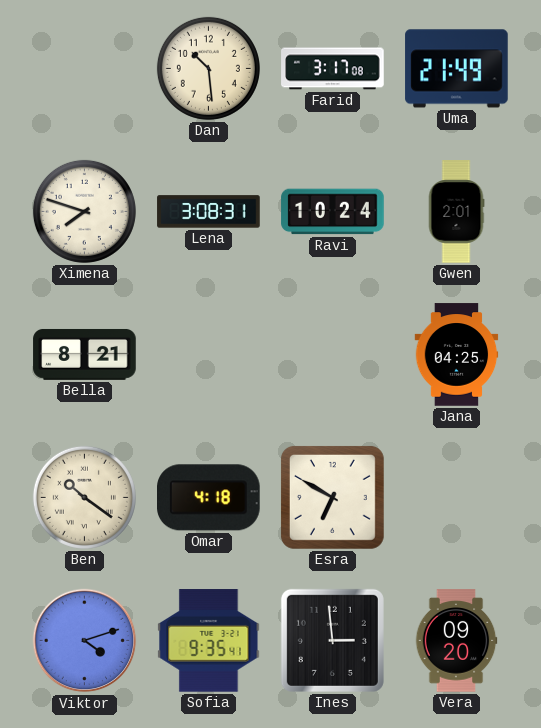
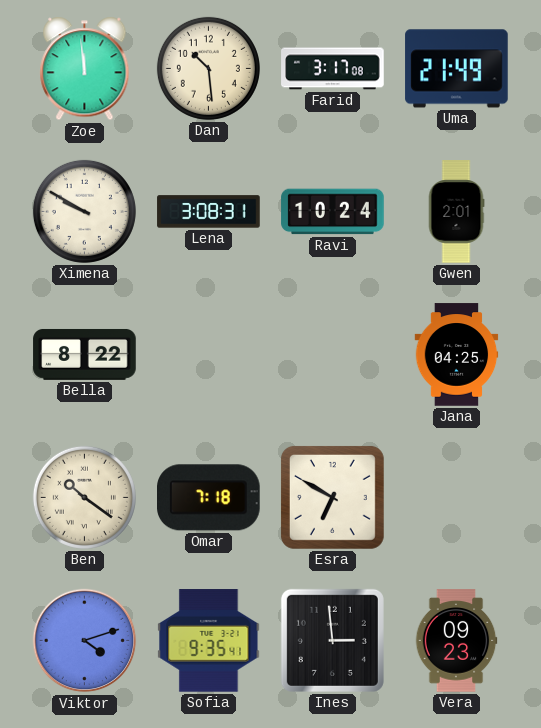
Zoe: none -> 11:59 (85, 69)
Ximena: 7:48 -> 9:50 (84, 211)
Bella: 8:21 -> 8:22 (85, 354)
Omar: 4:18 -> 7:18 (209, 498)
Vera: 09:20 -> 09:23 (456, 641)
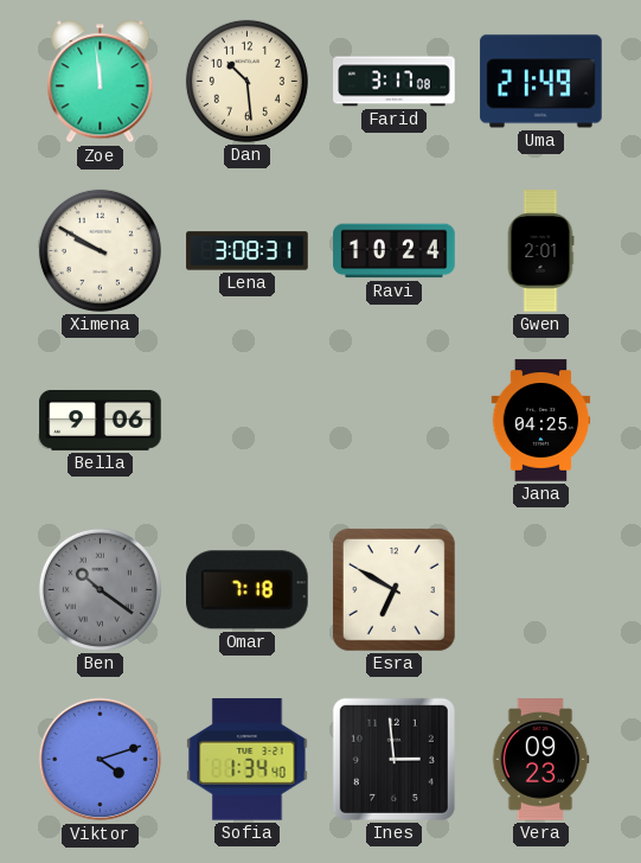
Bella: 8:22 -> 9:06 (101, 420)
Ben dial: cream -> grey (100, 589)
Sofia: 9:35 -> 1:34 (248, 760)
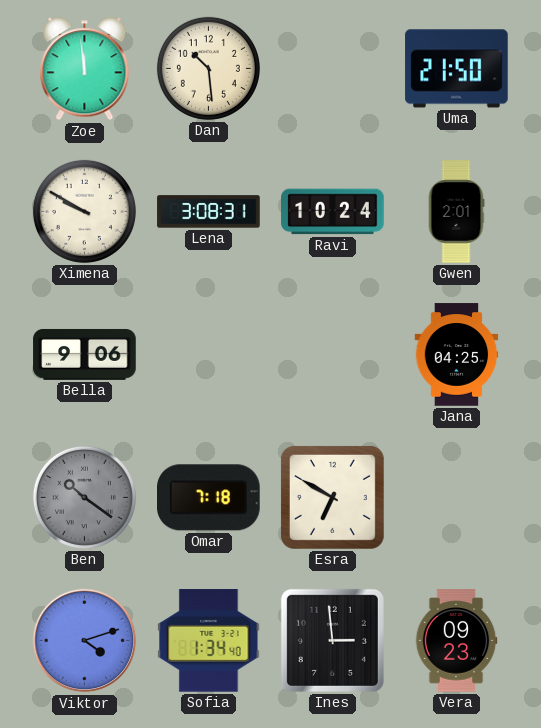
Farid: 3:17 -> none (395, 82)
Uma: 21:49 -> 21:50 (457, 69)
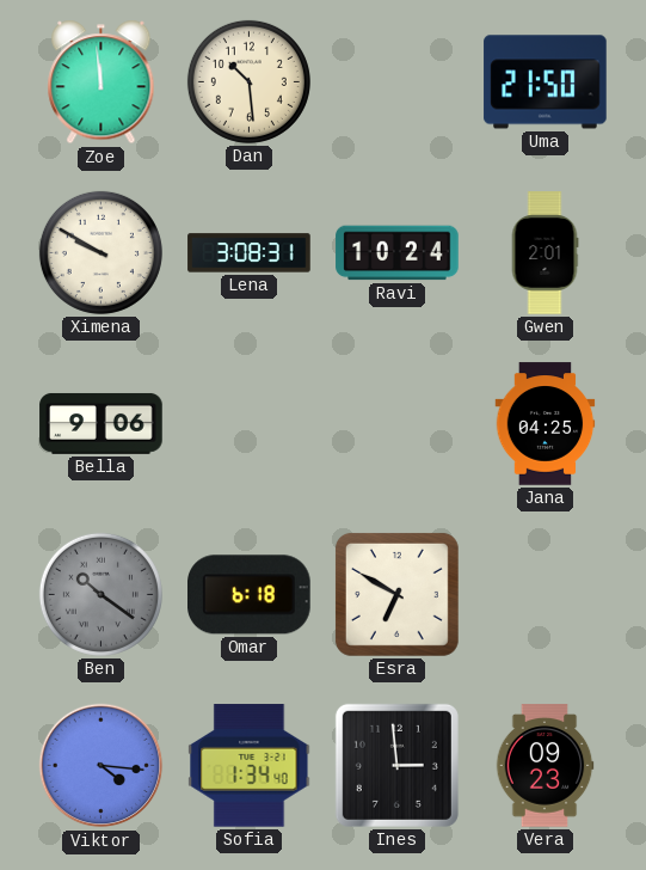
Omar: 7:18 -> 6:18 (250, 595)
Viktor: 4:12 -> 4:16 (101, 766)
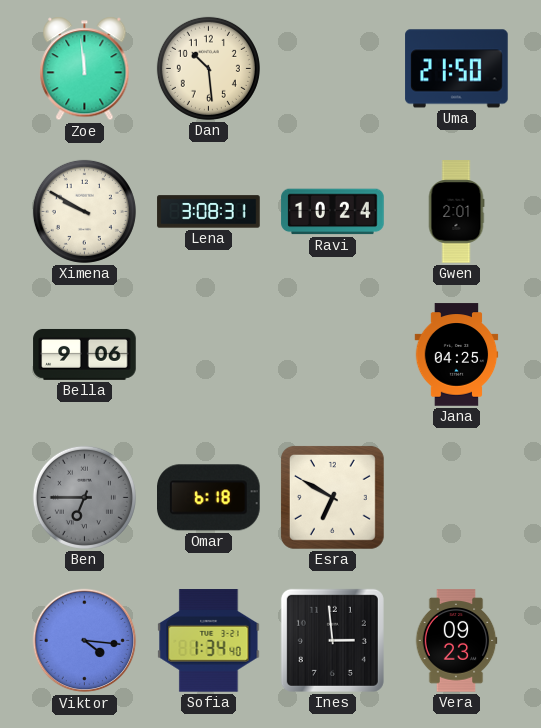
Ben: 10:21 -> 6:45 (84, 497)
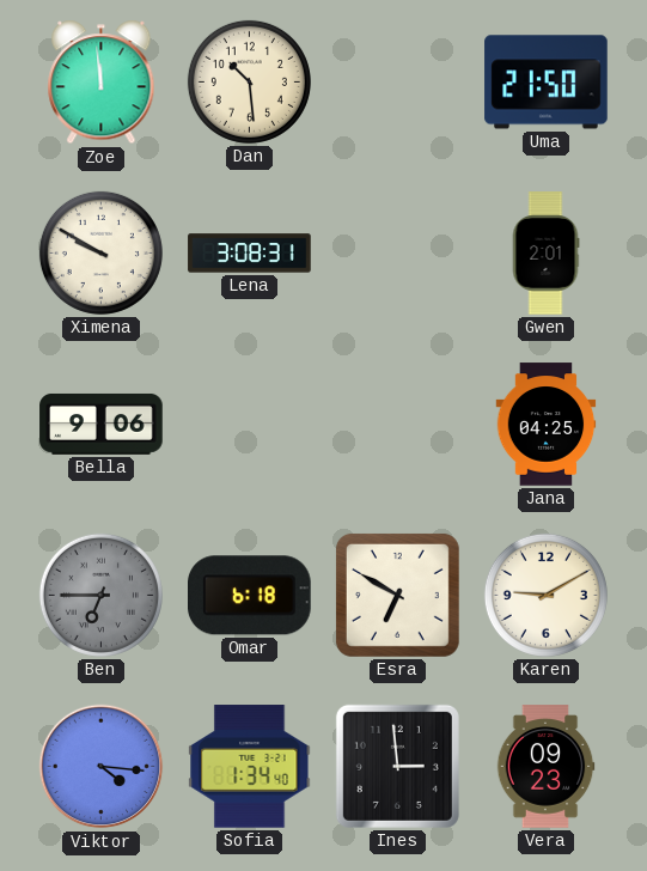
Ravi: 10:24 -> none (333, 212)
Karen: none -> 9:10 (545, 595)
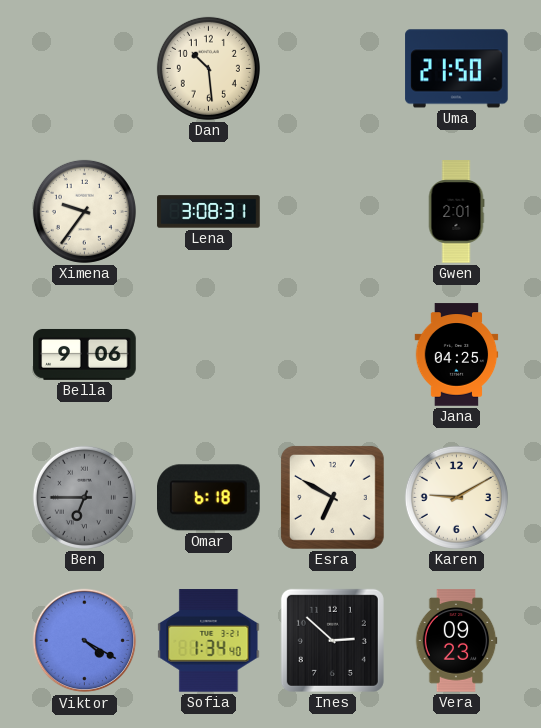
Zoe: 11:59 -> none (102, 83)
Ximena: 9:50 -> 9:36 (84, 211)
Viktor: 4:16 -> 4:20 (85, 641)
Ines: 2:59 -> 2:52 (332, 640)
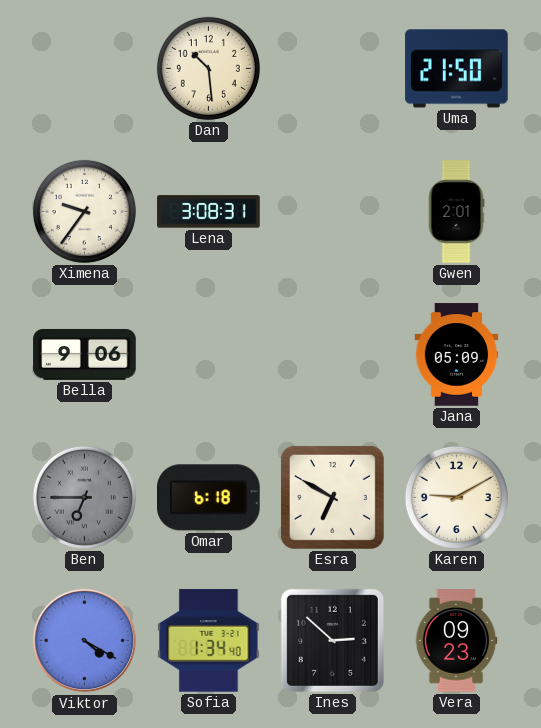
Jana: 04:25 -> 05:09 (457, 355)
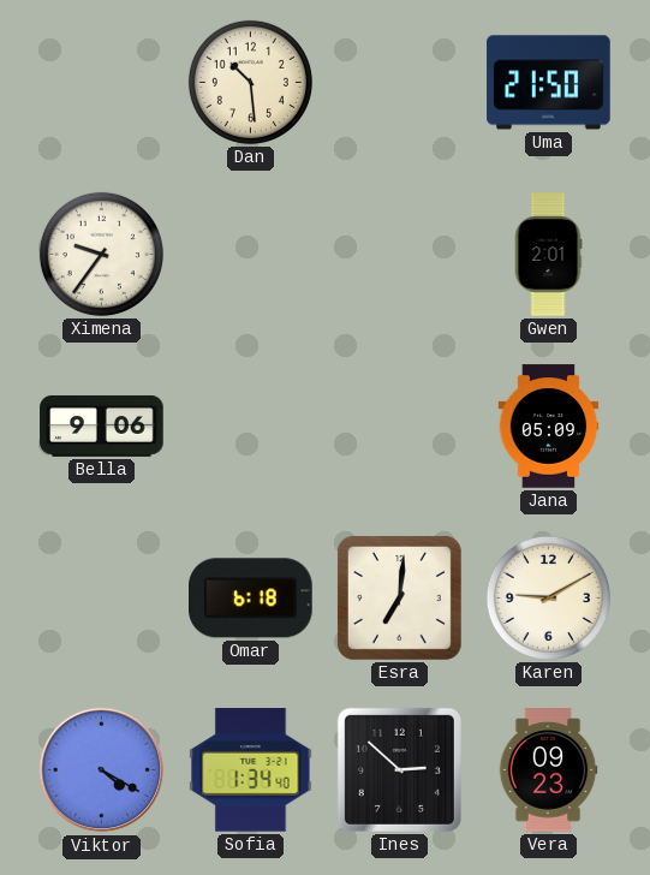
Lena: 3:08 -> none (209, 212)
Ben: 6:45 -> none (84, 497)
Esra: 6:50 -> 7:01 (399, 597)
